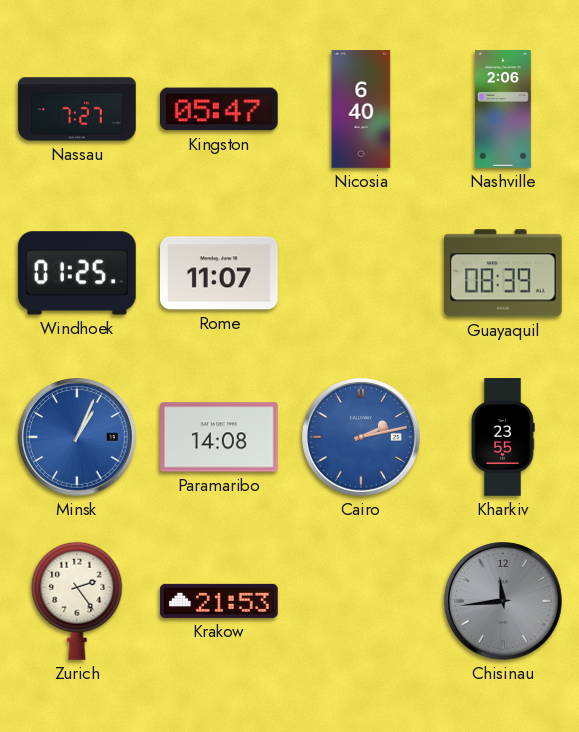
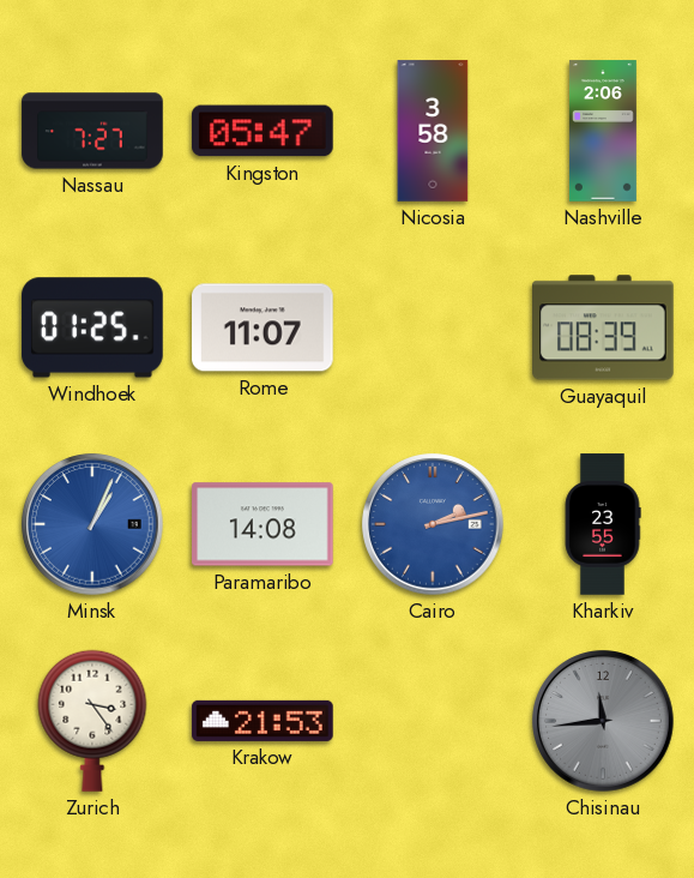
Nicosia: 6:40 -> 3:58 (433, 131)
Zurich: 2:24 -> 3:24 (92, 721)
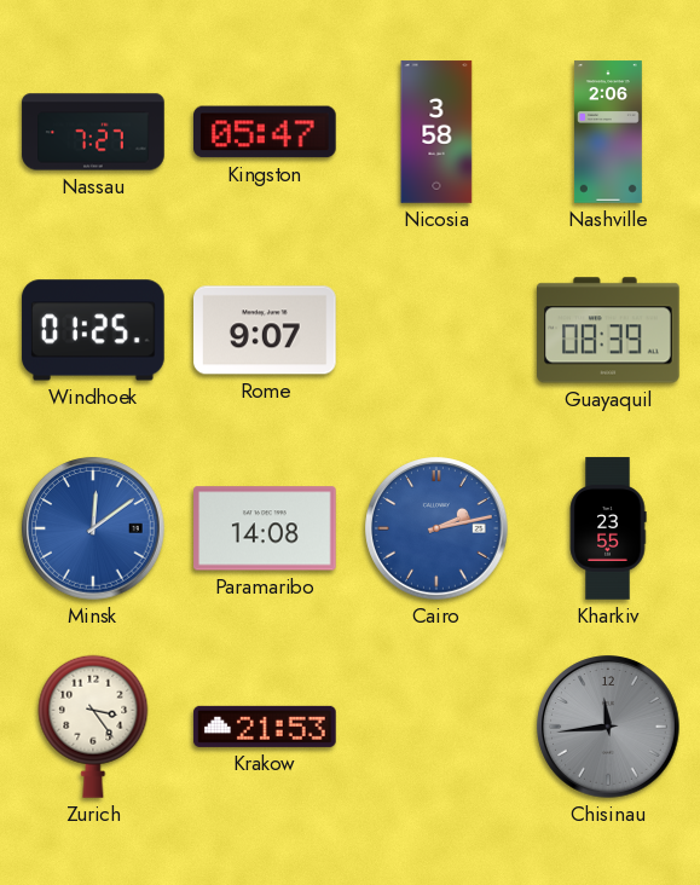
Rome: 11:07 -> 9:07 (265, 330)
Minsk: 1:04 -> 12:09 (93, 528)
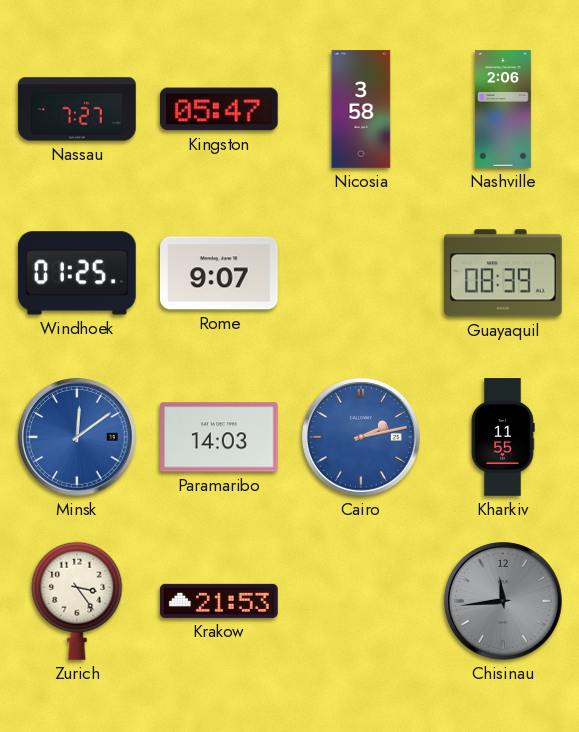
Paramaribo: 14:08 -> 14:03 (220, 437)
Kharkiv: 23:55 -> 11:55 (503, 437)
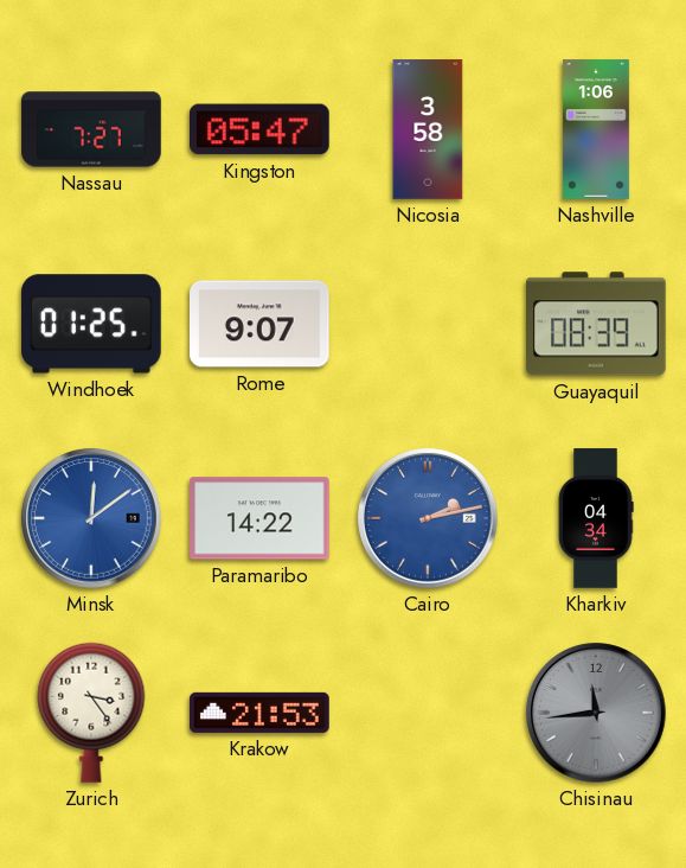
Nashville: 2:06 -> 1:06 (596, 129)
Paramaribo: 14:03 -> 14:22 (261, 518)
Kharkiv: 11:55 -> 04:34 (596, 518)
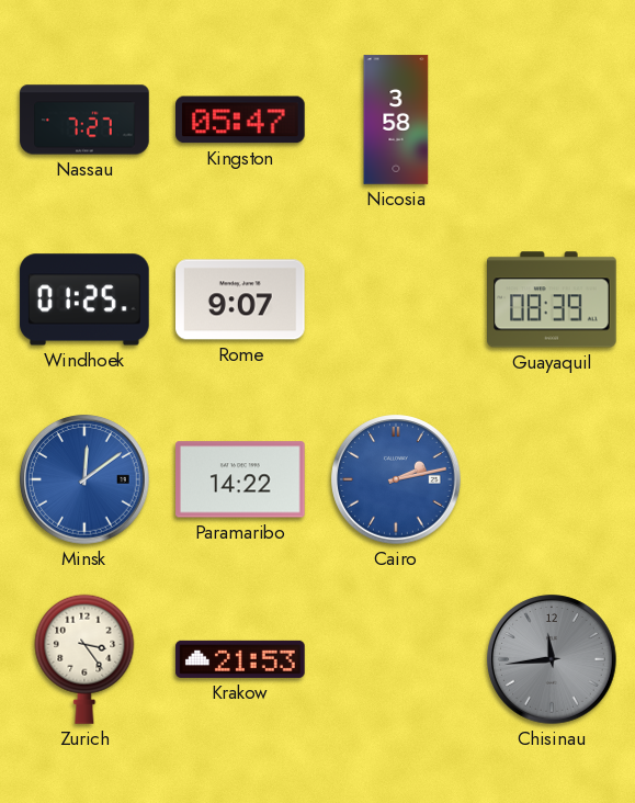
Nashville: 1:06 -> none (596, 129)
Kharkiv: 04:34 -> none (596, 518)
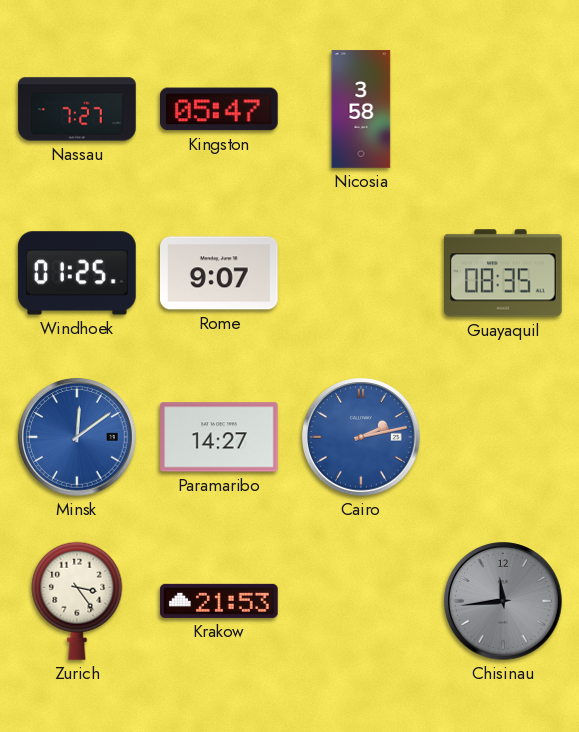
Guayaquil: 08:39 -> 08:35 (504, 273)
Paramaribo: 14:22 -> 14:27 (220, 437)
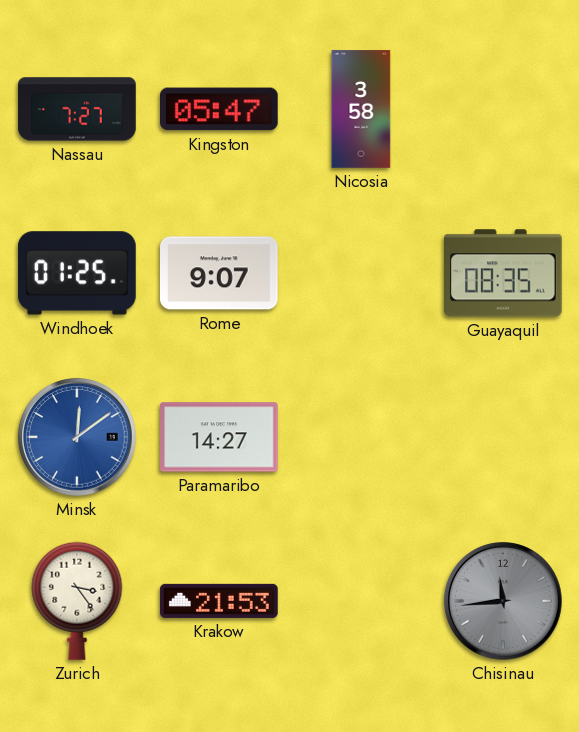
Cairo: 2:13 -> none (361, 437)
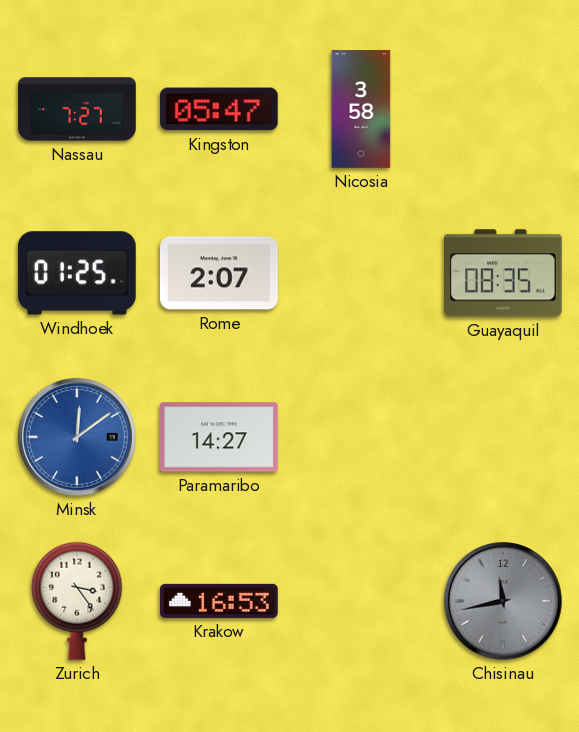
Rome: 9:07 -> 2:07 (219, 273)
Krakow: 21:53 -> 16:53 (219, 601)
Chisinau: 11:44 -> 11:43 (503, 601)
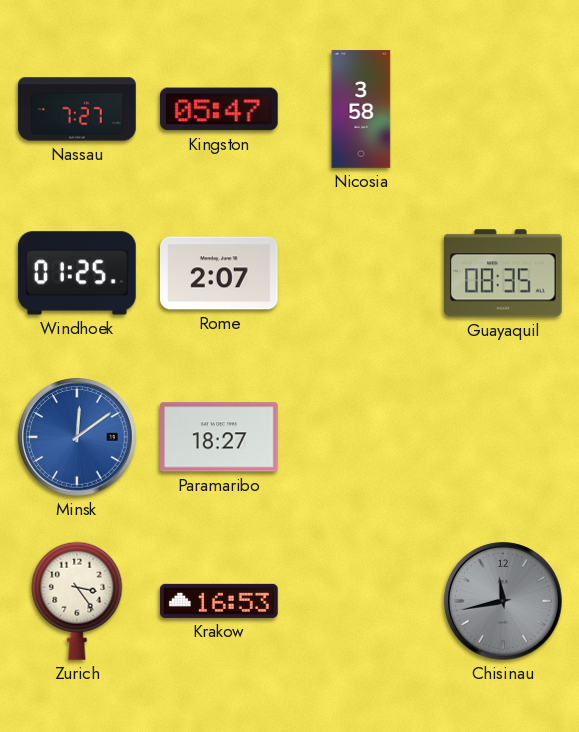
Paramaribo: 14:27 -> 18:27 (220, 437)
